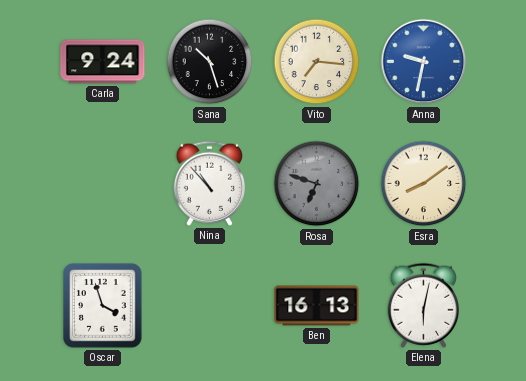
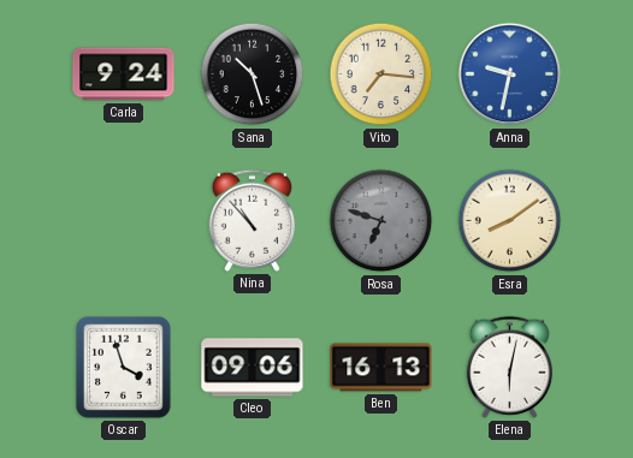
Cleo: none -> 09:06 (253, 368)
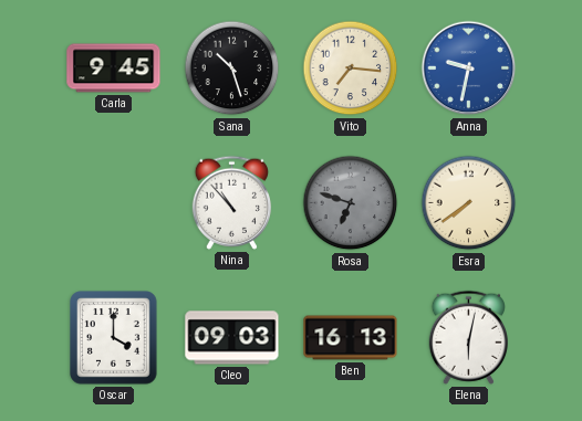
Carla: 9:24 -> 9:45 (114, 69)
Esra: 8:09 -> 7:39 (469, 203)
Oscar: 3:57 -> 4:00 (114, 338)
Cleo: 09:06 -> 09:03 (232, 338)
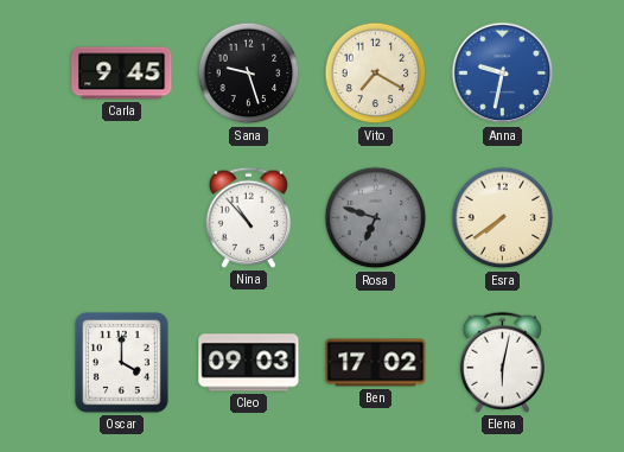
Sana: 10:27 -> 9:27 (249, 74)
Vito: 7:16 -> 7:20 (376, 74)
Ben: 16:13 -> 17:02 (376, 363)
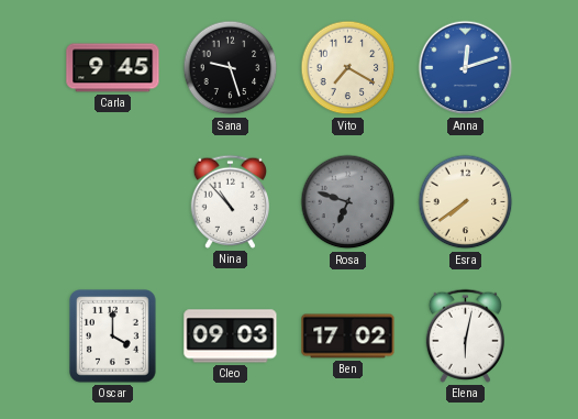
Anna: 9:32 -> 12:12 (466, 68)
